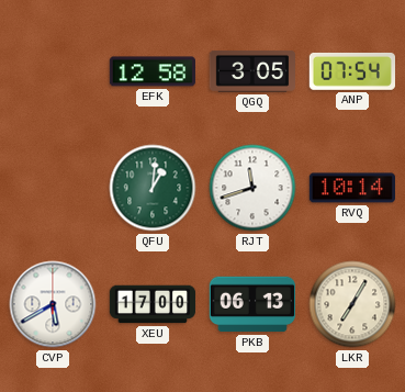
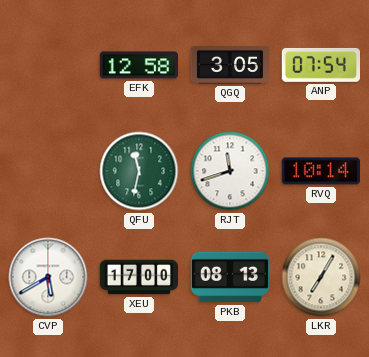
QFU: 1:01 -> 11:32 (139, 171)
PKB: 06:13 -> 08:13 (229, 277)
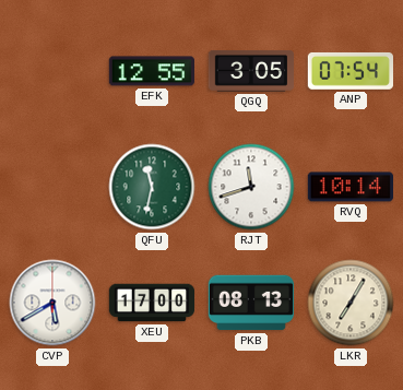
EFK: 12:58 -> 12:55 (151, 71)
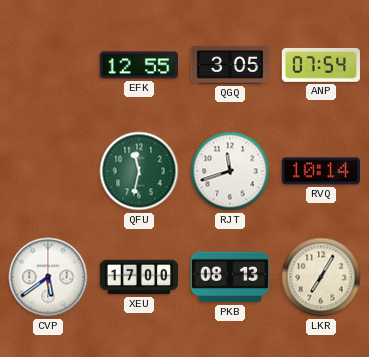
CVP: 5:40 -> 5:39 (48, 277)
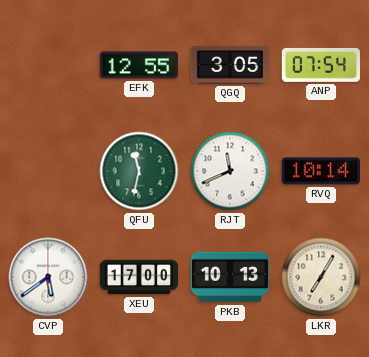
RJT: 11:42 -> 11:41 (230, 171)
PKB: 08:13 -> 10:13 (229, 277)
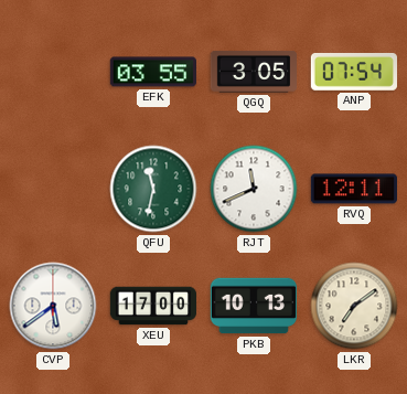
EFK: 12:55 -> 03:55 (152, 72)
RVQ: 10:14 -> 12:11 (353, 189)
LKR: 7:05 -> 7:09 (354, 306)
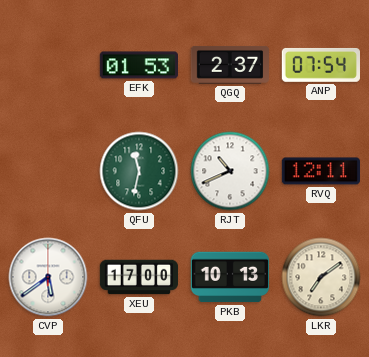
EFK: 03:55 -> 01:53 (138, 65)
QGQ: 3:05 -> 2:37 (229, 65)
RJT: 11:41 -> 10:41 (230, 171)
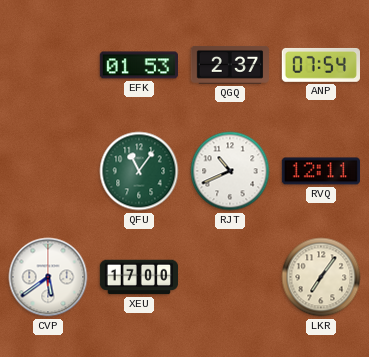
QFU: 11:32 -> 11:06 (139, 171)
PKB: 10:13 -> none (229, 277)
LKR: 7:09 -> 7:06 (321, 277)
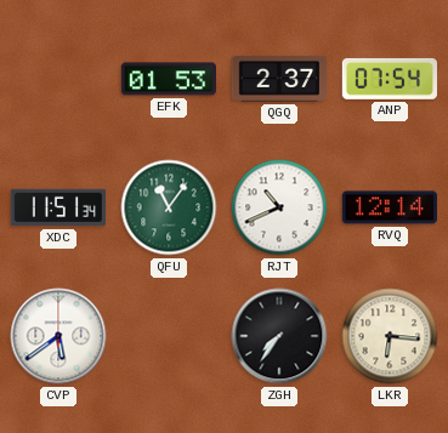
XDC: none -> 11:51 (57, 207)
RVQ: 12:11 -> 12:14 (389, 207)
XEU: 17:00 -> none (139, 277)
ZGH: none -> 7:36 (279, 336)
LKR: 7:06 -> 6:16 (390, 336)
